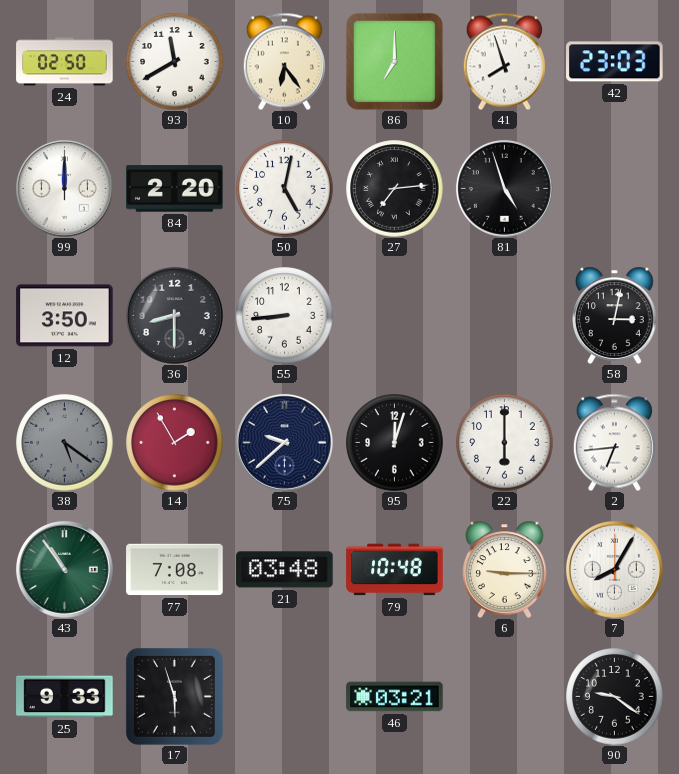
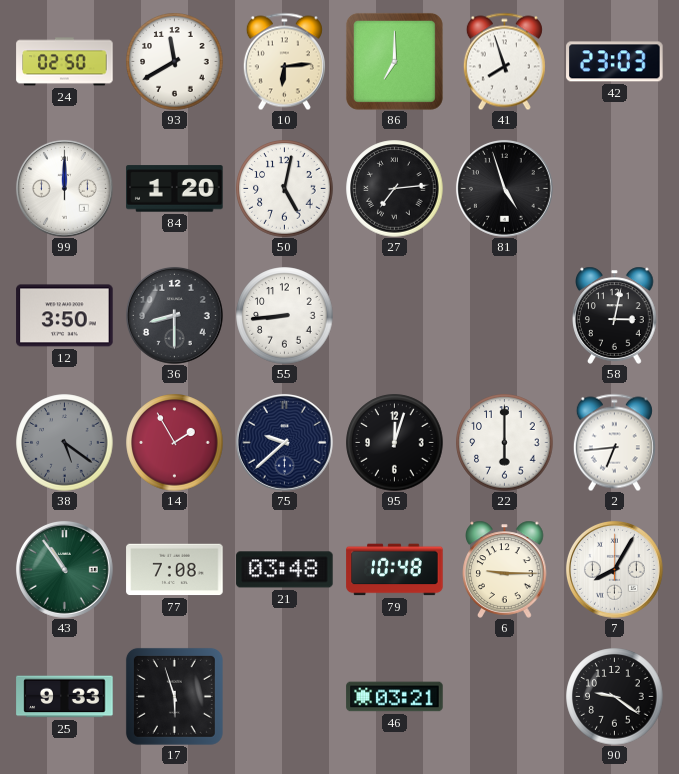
10: 6:24 -> 6:14 (284, 61)
84: 2:20 -> 1:20 (175, 189)
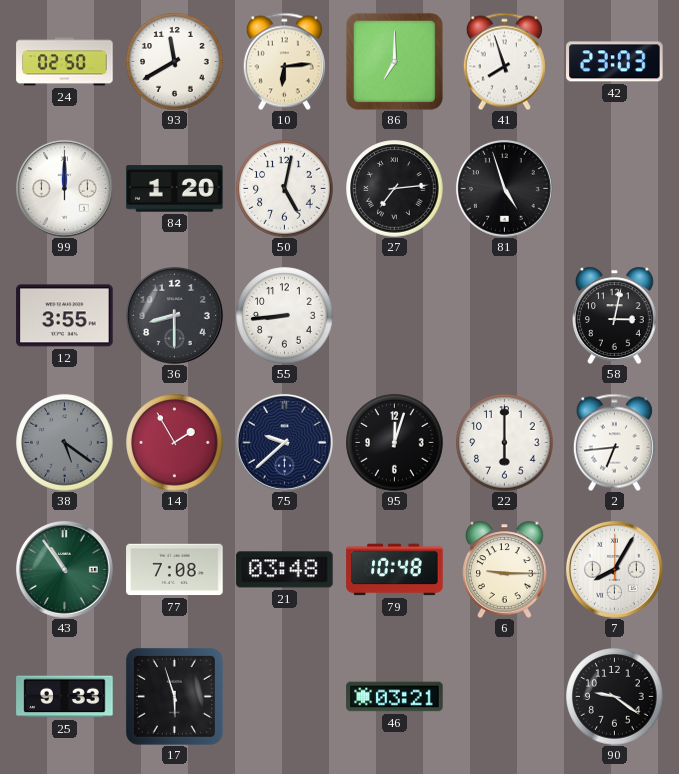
12: 3:50 -> 3:55 (65, 316)
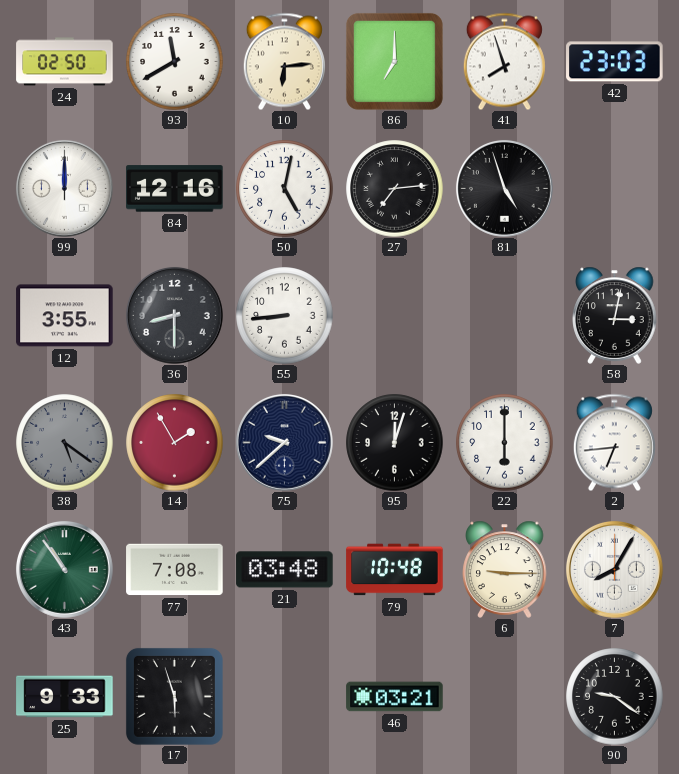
84: 1:20 -> 12:16 (175, 189)
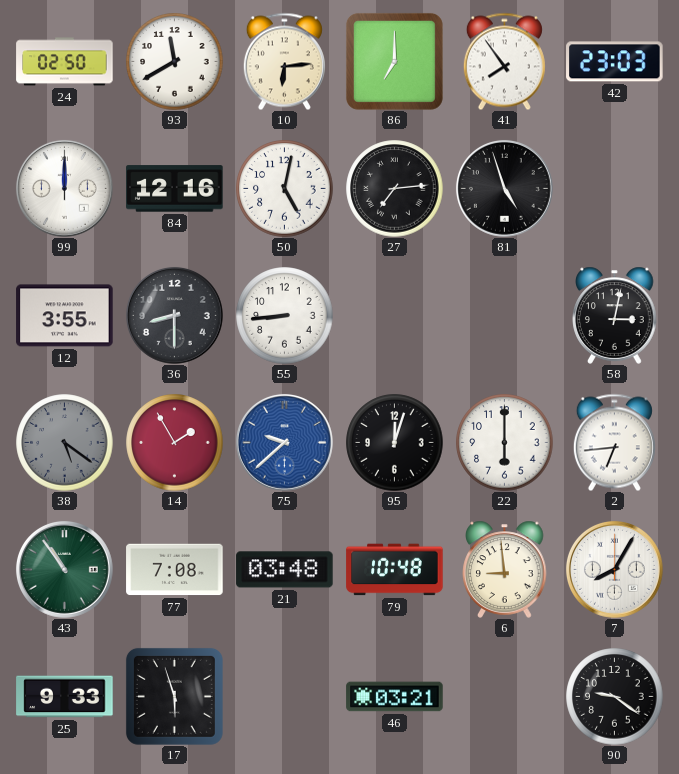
41: 7:57 -> 7:54 (504, 61)
75 dial: navy -> blue (284, 442)
6: 9:15 -> 8:59 (505, 569)
